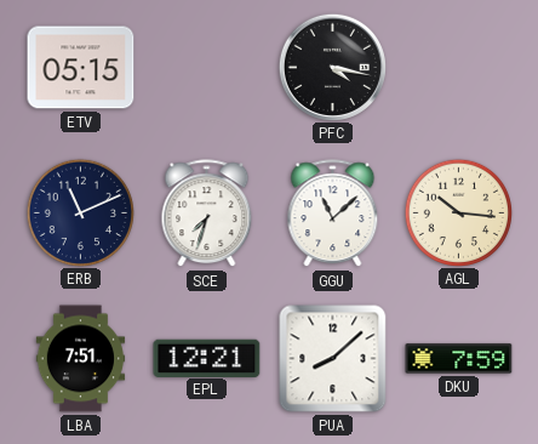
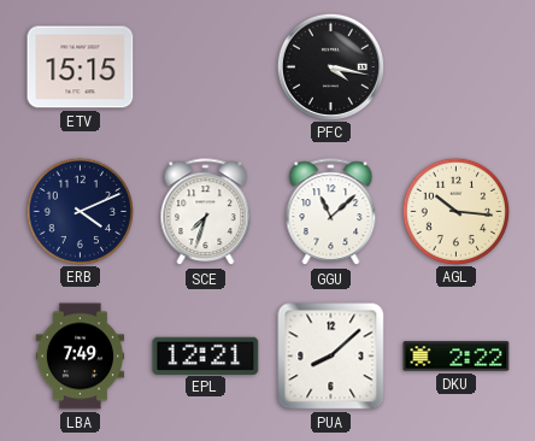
ETV: 05:15 -> 15:15 (81, 67)
ERB: 11:11 -> 4:11 (80, 211)
LBA: 7:51 -> 7:49 (81, 357)
DKU: 7:59 -> 2:22 (457, 357)
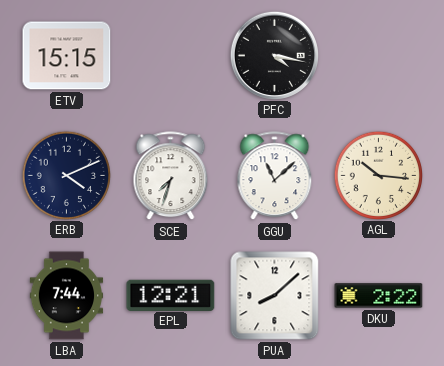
LBA: 7:49 -> 7:44 (67, 296)
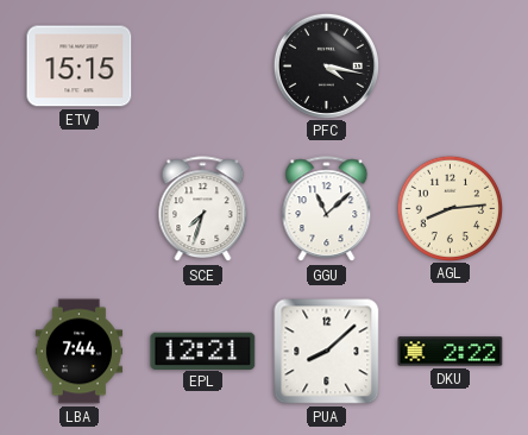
ERB: 4:11 -> none (66, 175)
AGL: 10:16 -> 8:14 (450, 208)
